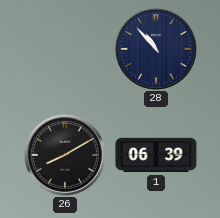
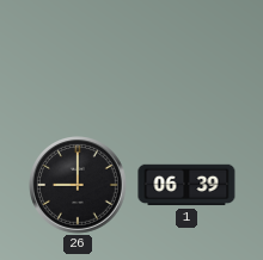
28: 10:53 -> none (157, 50)
26: 8:10 -> 9:00 (79, 186)
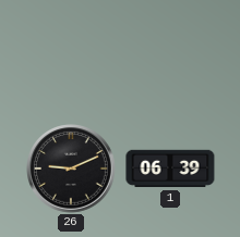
26: 9:00 -> 9:11 (72, 170)
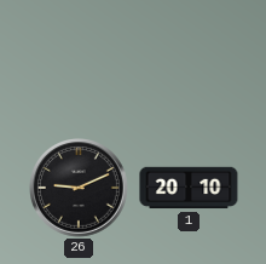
1: 06:39 -> 20:10 (189, 188)
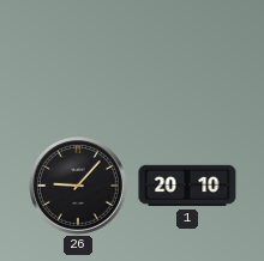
26: 9:11 -> 9:07 (79, 187)
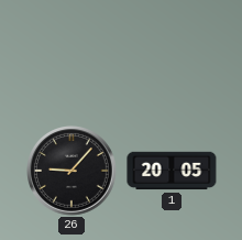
1: 20:10 -> 20:05 (172, 171)
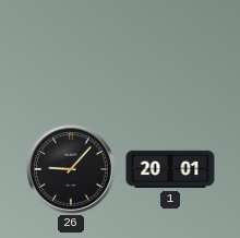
1: 20:05 -> 20:01 (170, 169)
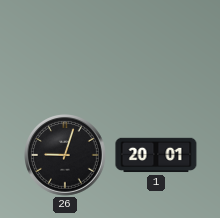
26: 9:07 -> 9:03 (66, 156)
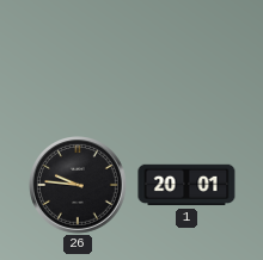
26: 9:03 -> 9:46 (79, 186)
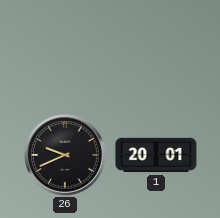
26: 9:46 -> 9:41 (66, 156)
